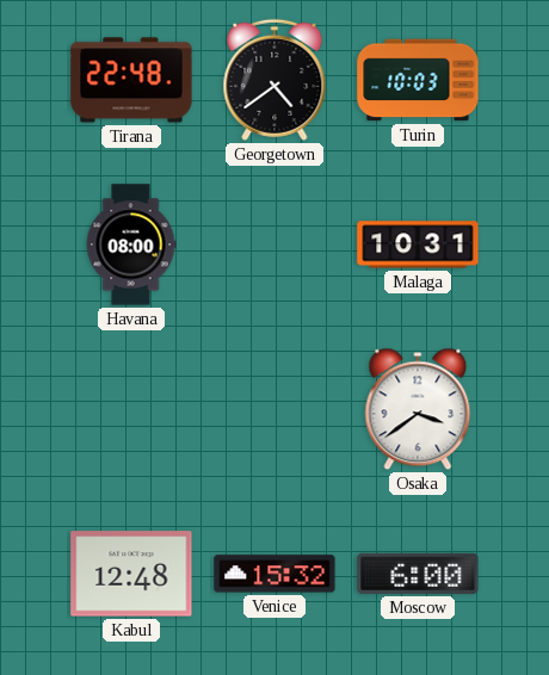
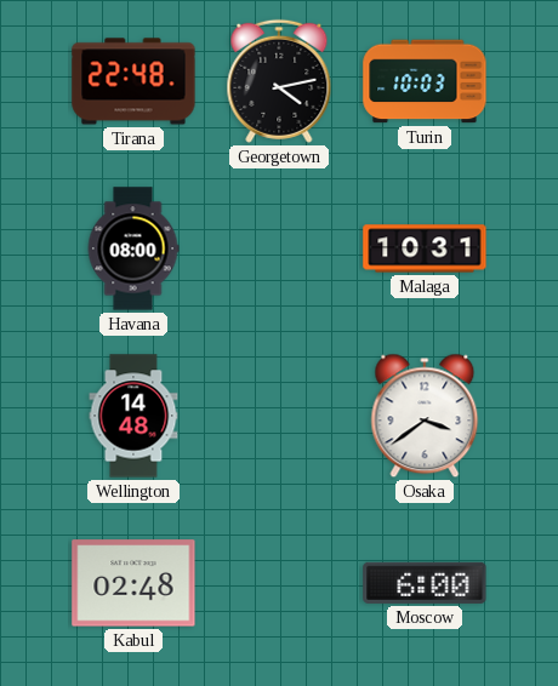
Georgetown: 4:39 -> 4:13 (279, 81)
Wellington: none -> 14:48 (133, 416)
Kabul: 12:48 -> 02:48 (133, 583)
Venice: 15:32 -> none (274, 574)
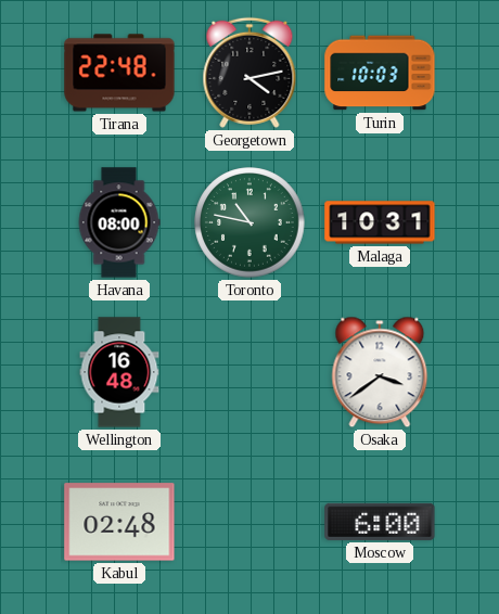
Toronto: none -> 10:47 (250, 222)
Wellington: 14:48 -> 16:48 (119, 372)
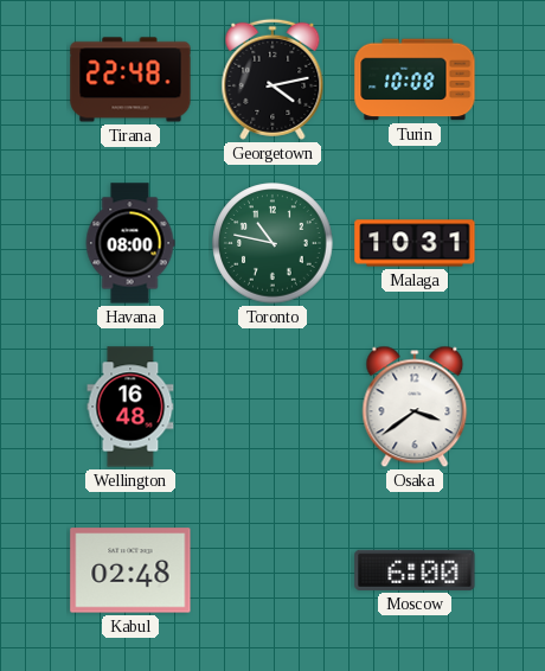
Turin: 10:03 -> 10:08 (415, 79)
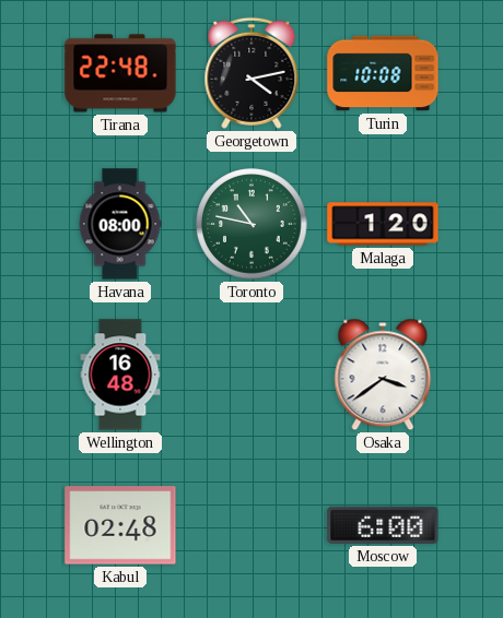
Malaga: 10:31 -> 1:20 (383, 224)
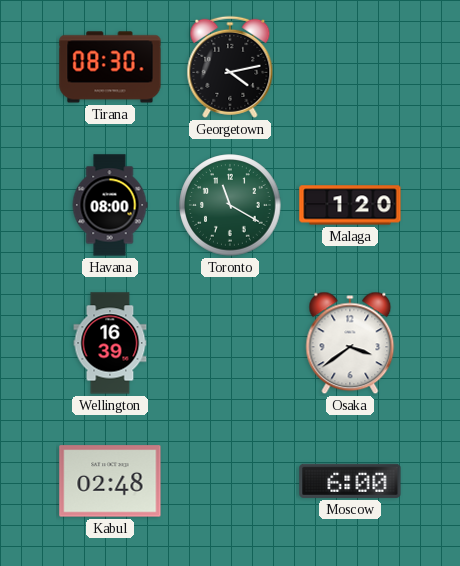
Tirana: 22:48 -> 08:30 (110, 67)
Turin: 10:08 -> none (383, 73)
Toronto: 10:47 -> 11:20 (230, 205)
Wellington: 16:48 -> 16:39 (110, 343)
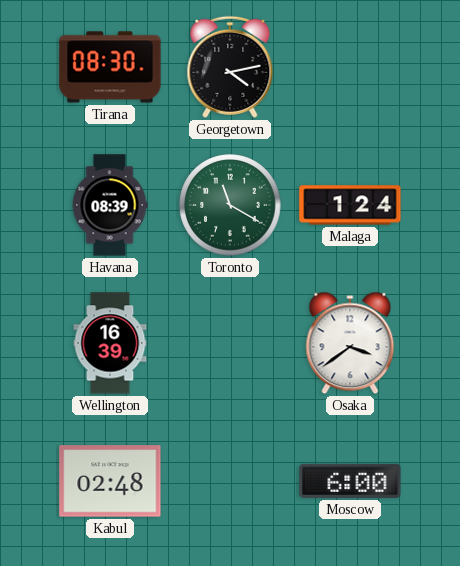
Havana: 08:00 -> 08:39 (110, 205)
Malaga: 1:20 -> 1:24 (350, 205)
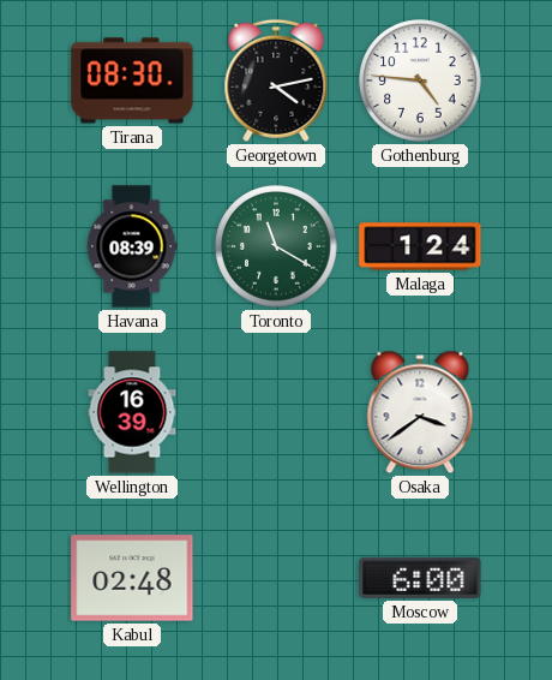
Gothenburg: none -> 4:46 (420, 80)
